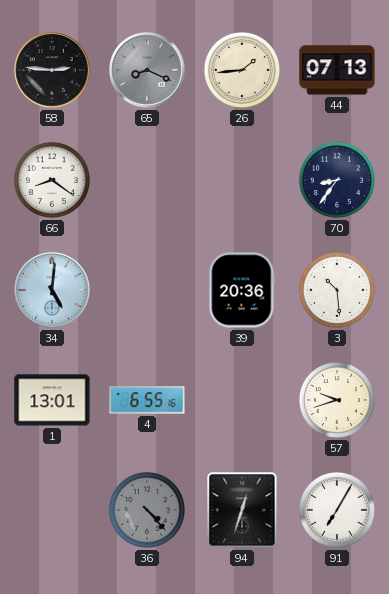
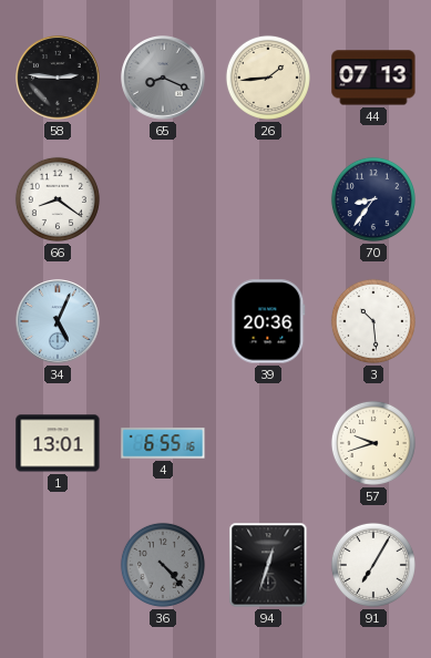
34: 5:01 -> 5:04 (58, 321)
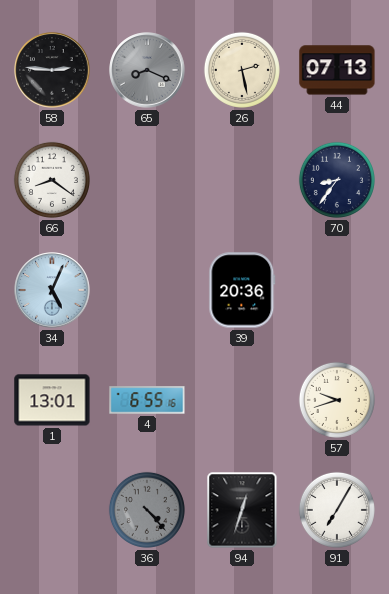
26: 1:44 -> 2:28 (242, 70)
3: 10:29 -> none (373, 321)
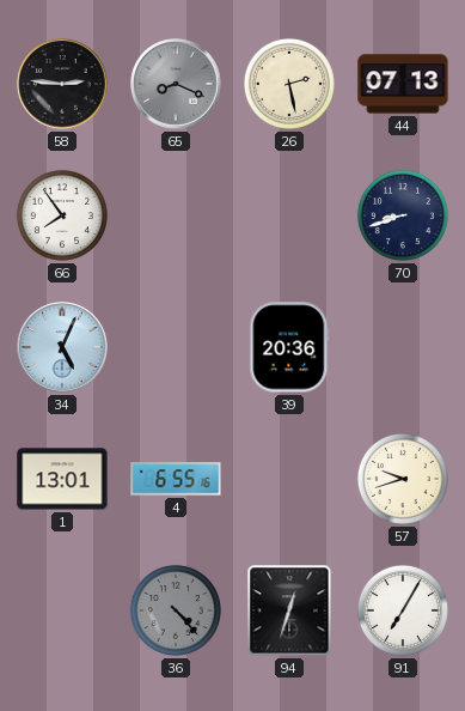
66: 8:21 -> 7:54 (62, 215)
70: 8:36 -> 8:42 (403, 215)
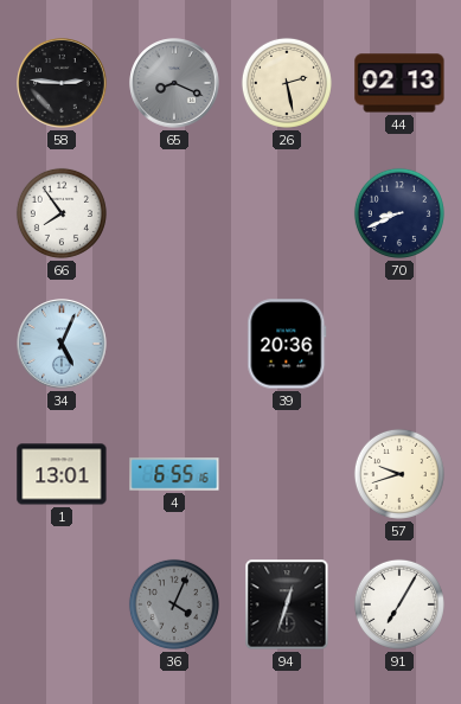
44: 07:13 -> 02:13 (399, 83)
70: 8:42 -> 8:41 (399, 213)
36: 4:23 -> 4:04 (174, 604)
